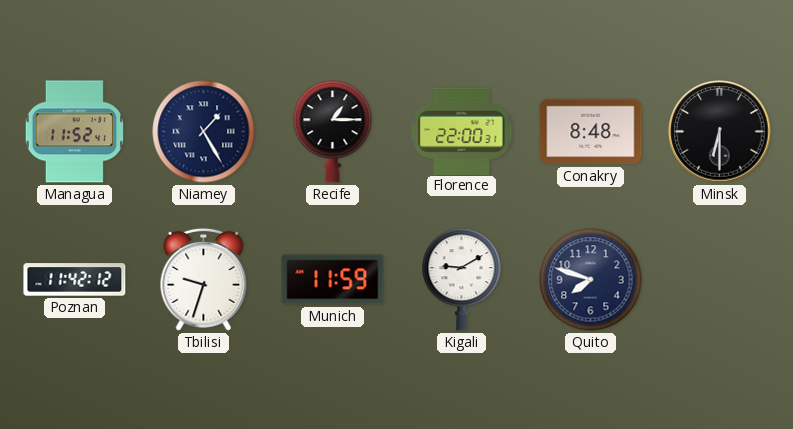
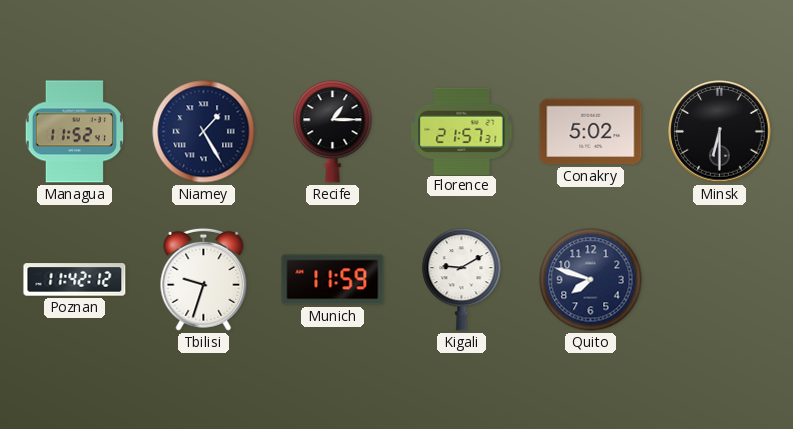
Florence: 22:00 -> 21:57 (462, 131)
Conakry: 8:48 -> 5:02 (591, 132)
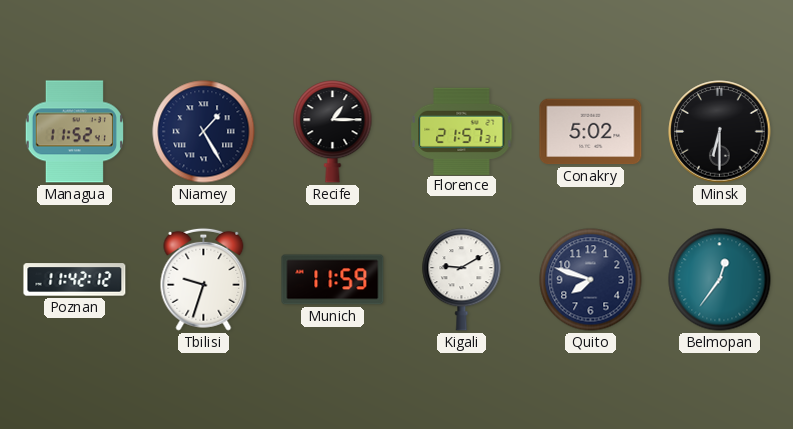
Belmopan: none -> 12:36 (720, 280)
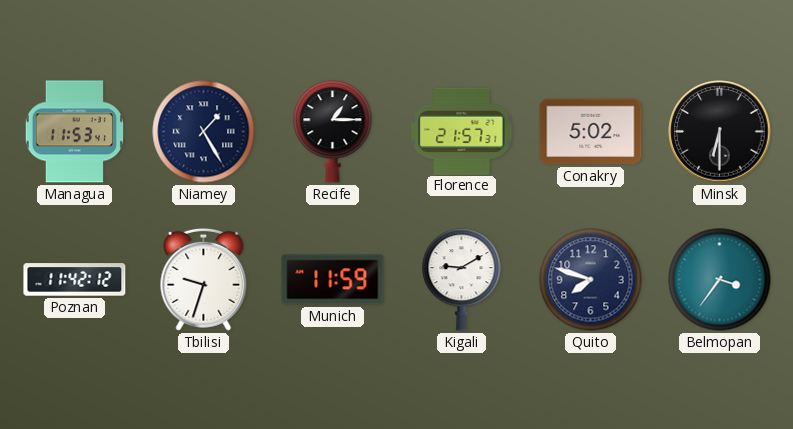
Managua: 11:52 -> 11:53 (74, 132)
Belmopan: 12:36 -> 3:36 (720, 280)
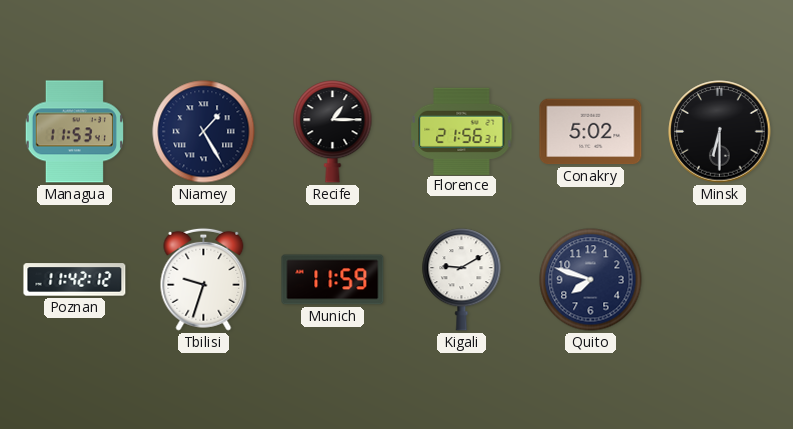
Florence: 21:57 -> 21:56 (462, 131)
Belmopan: 3:36 -> none (720, 280)
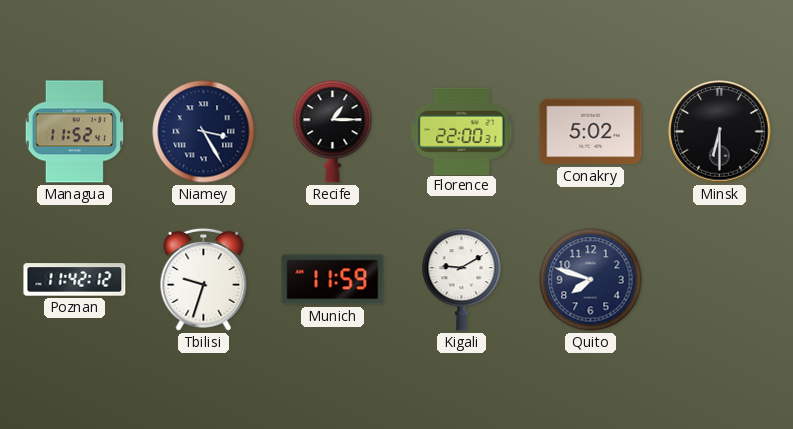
Managua: 11:53 -> 11:52 (74, 132)
Niamey: 1:25 -> 3:25 (204, 132)
Florence: 21:56 -> 22:00 (462, 131)
